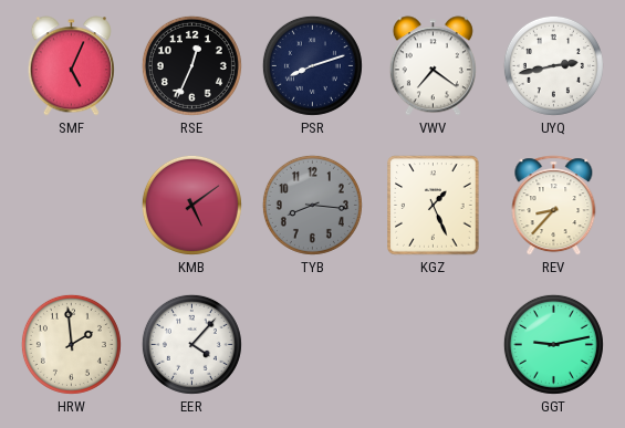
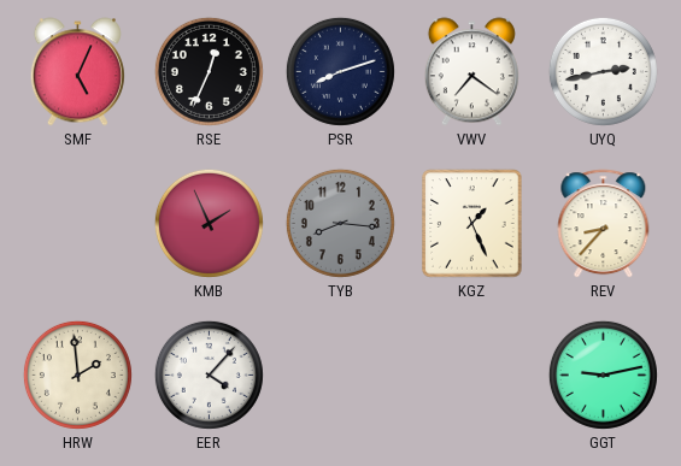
KMB: 5:09 -> 1:56 (209, 223)
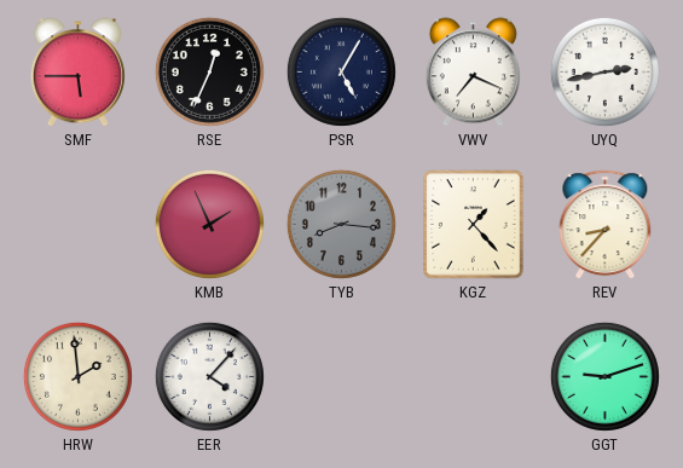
SMF: 5:04 -> 5:45 (77, 73)
PSR: 8:12 -> 5:05 (341, 71)
VWV: 7:21 -> 7:19 (473, 73)
KGZ: 1:26 -> 1:23 (474, 225)
GGT: 9:13 -> 9:12 (604, 376)
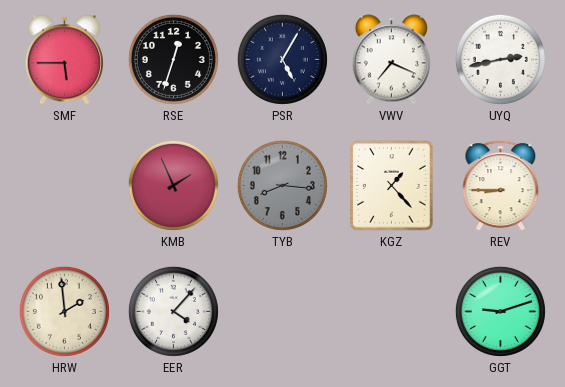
RSE: 12:34 -> 12:33 (173, 59)
REV: 8:37 -> 8:45 (501, 186)
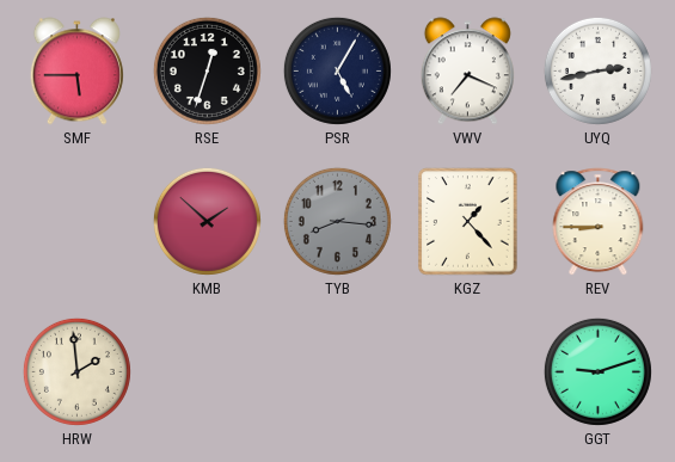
KMB: 1:56 -> 1:52 (207, 221)
EER: 4:07 -> none (173, 311)
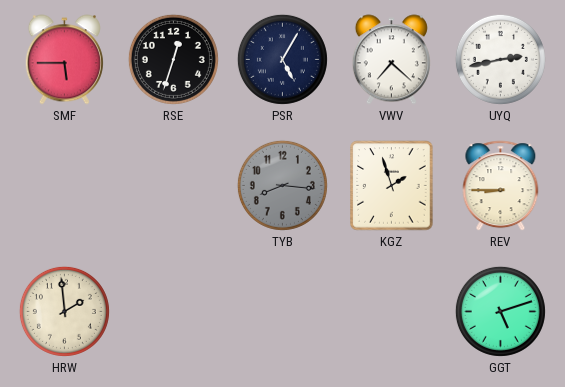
VWV: 7:19 -> 7:22 (391, 60)
KMB: 1:52 -> none (207, 221)
KGZ: 1:23 -> 1:57 (392, 186)
GGT: 9:12 -> 5:12 (500, 311)
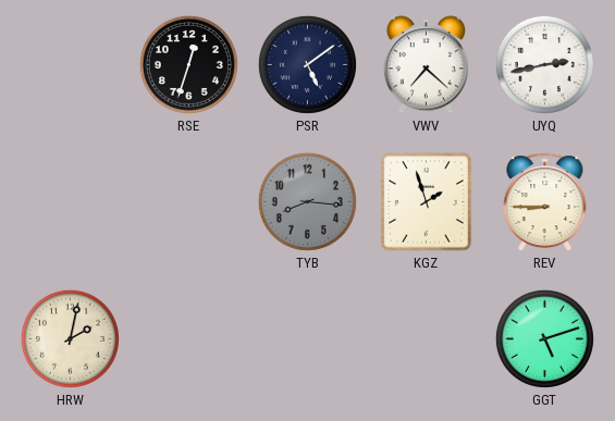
SMF: 5:45 -> none (64, 60)
PSR: 5:05 -> 5:09 (307, 64)
HRW: 1:59 -> 2:02 (70, 338)
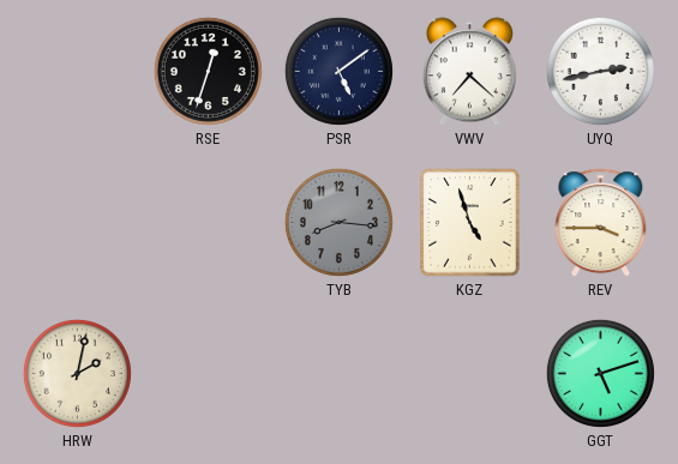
KGZ: 1:57 -> 4:57 (470, 223)
REV: 8:45 -> 3:45 (601, 223)
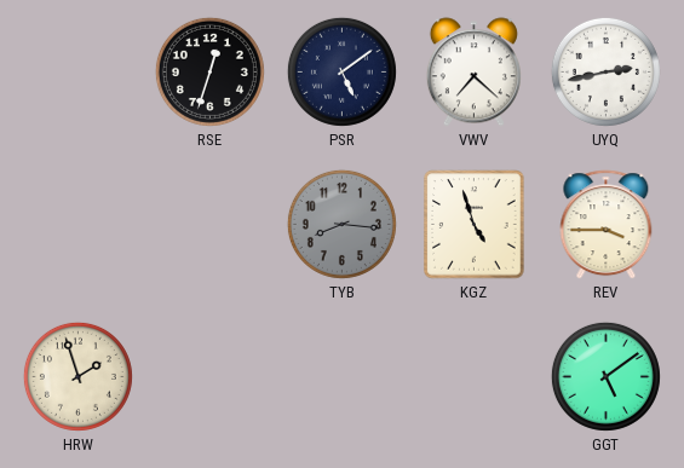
HRW: 2:02 -> 1:57 (77, 376)
GGT: 5:12 -> 5:09 (605, 376)
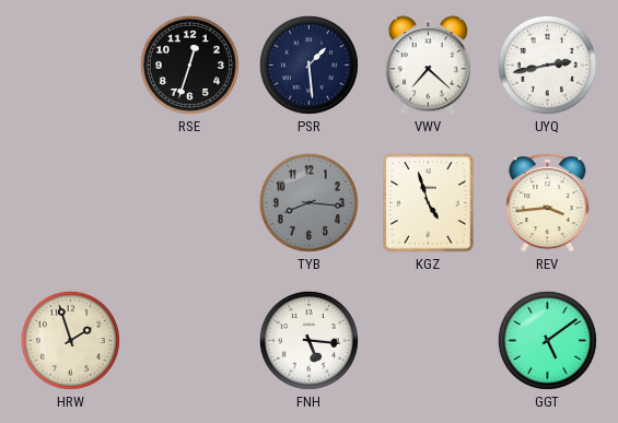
PSR: 5:09 -> 1:29 (308, 64)
REV: 3:45 -> 3:44 (548, 203)
FNH: none -> 5:16 (308, 340)
